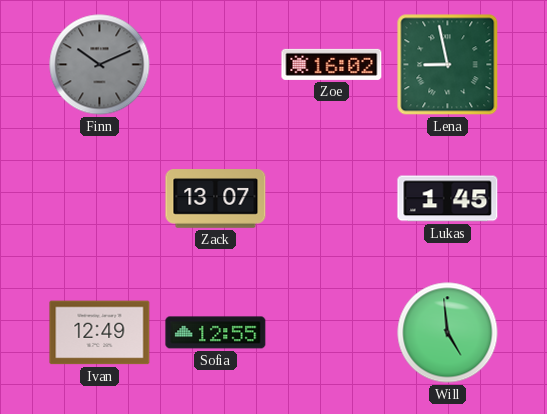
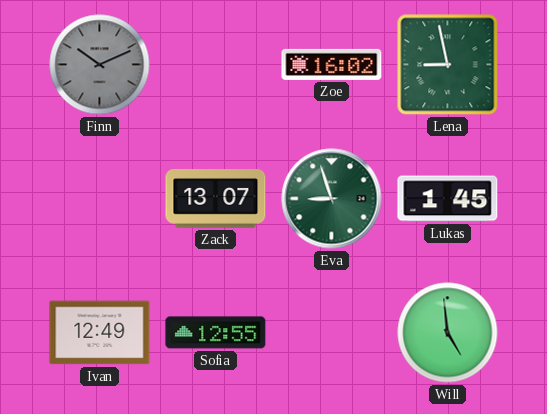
Eva: none -> 8:57 (332, 199)
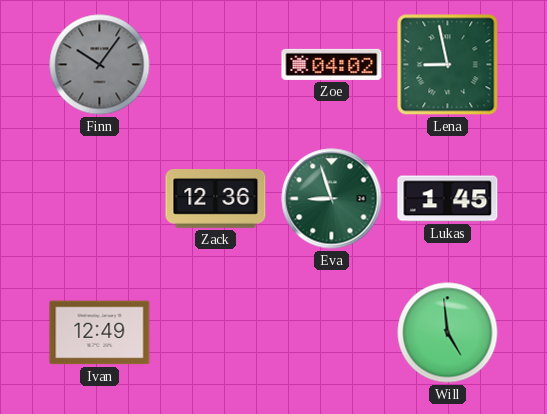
Finn: 10:11 -> 10:06 (100, 65)
Zoe: 16:02 -> 04:02 (332, 64)
Zack: 13:07 -> 12:36 (216, 199)
Sofia: 12:55 -> none (216, 333)
